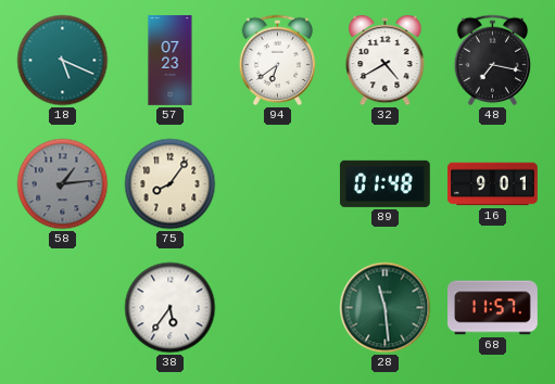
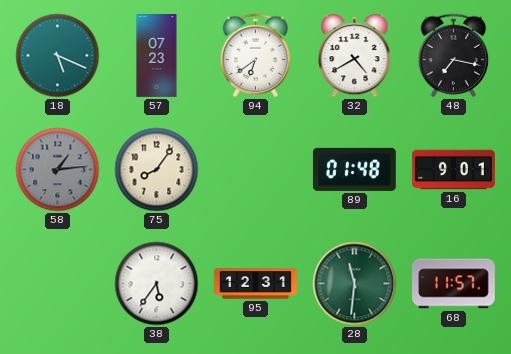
95: none -> 12:31 (256, 284)
28: 11:29 -> 11:31 (355, 284)
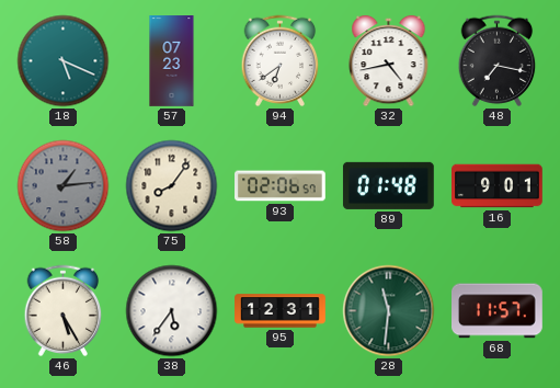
32: 4:40 -> 4:43 (389, 61)
93: none -> 02:06 (281, 186)
46: none -> 5:25 (64, 311)
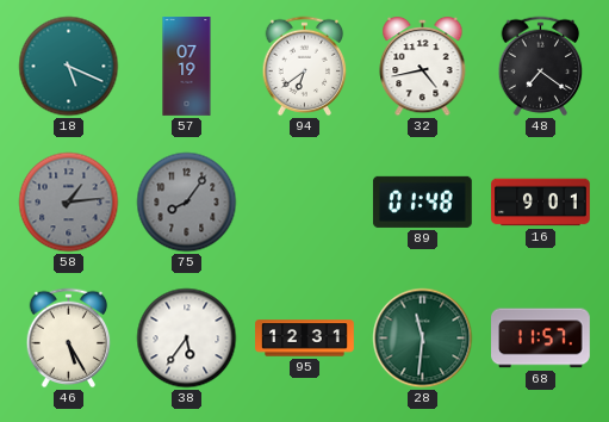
57: 07:23 -> 07:19 (187, 67)
48: 7:17 -> 7:21 (541, 67)
75 dial: cream -> grey (187, 203)
93: 02:06 -> none (281, 186)
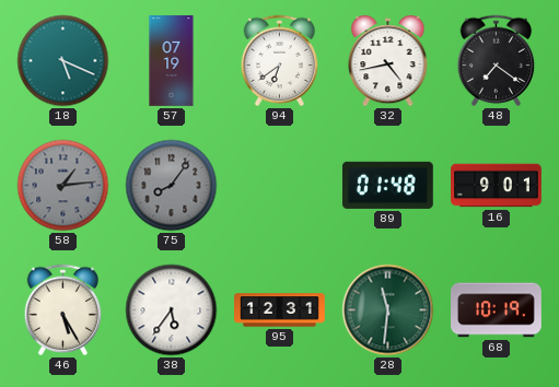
68: 11:57 -> 10:19 (497, 310)
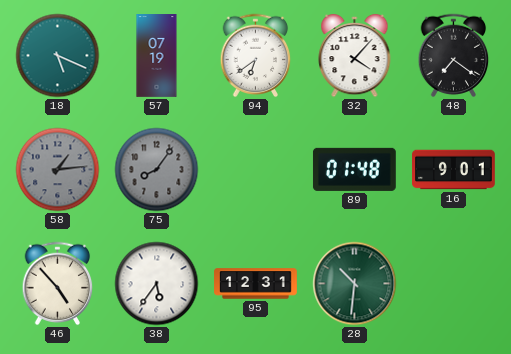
32: 4:43 -> 4:07 (355, 56)
46: 5:25 -> 4:53 (58, 284)
28: 11:31 -> 10:31 (355, 284)
68: 10:19 -> none (497, 310)
